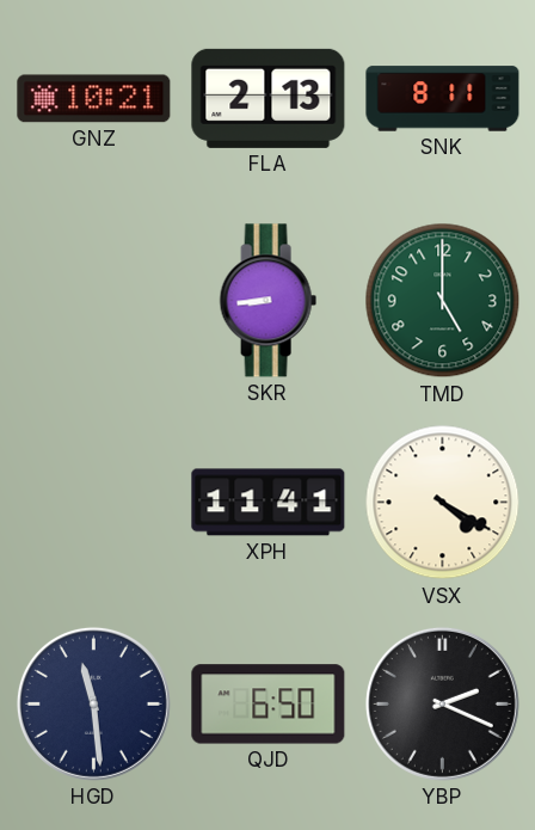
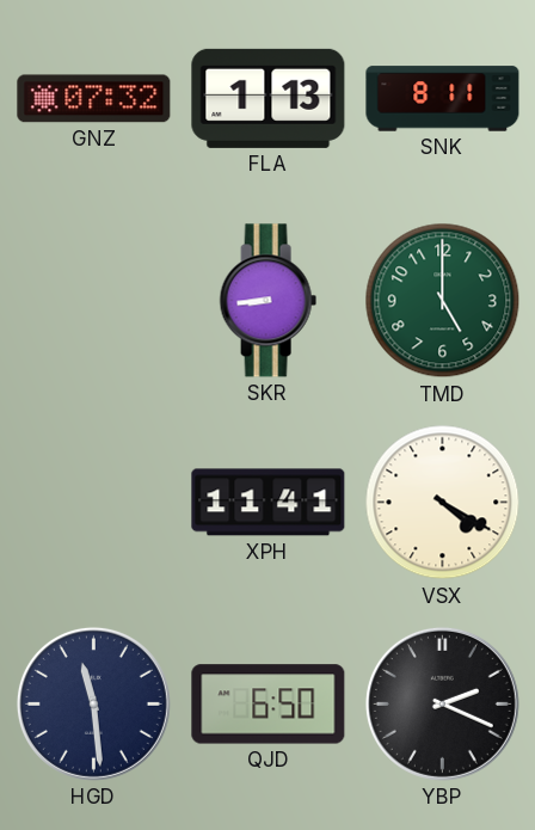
GNZ: 10:21 -> 07:32 (94, 99)
FLA: 2:13 -> 1:13 (269, 98)
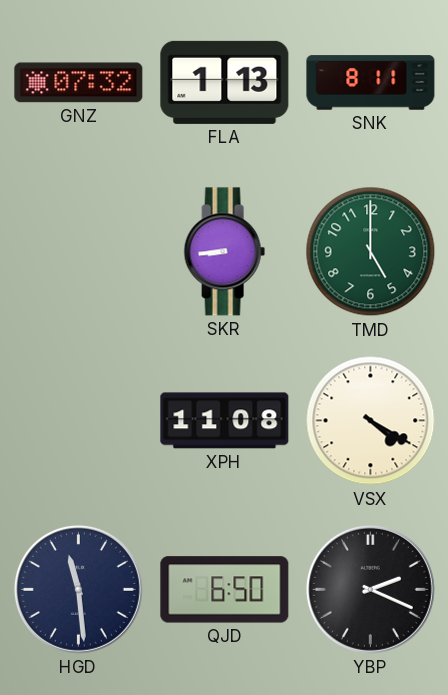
XPH: 11:41 -> 11:08 (225, 421)
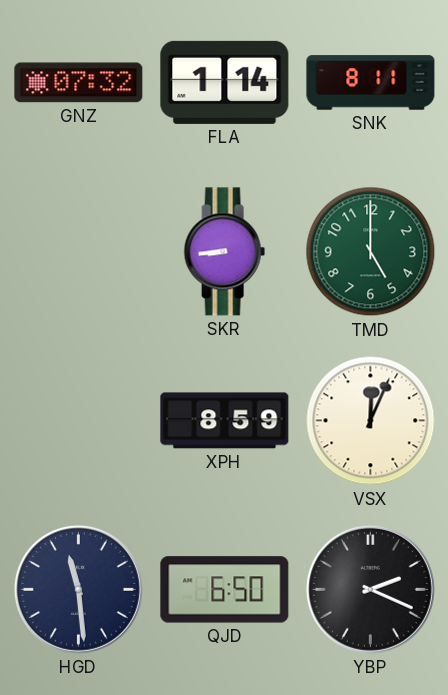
FLA: 1:13 -> 1:14 (225, 82)
XPH: 11:08 -> 8:59 (225, 421)
VSX: 4:20 -> 12:04 (371, 421)
